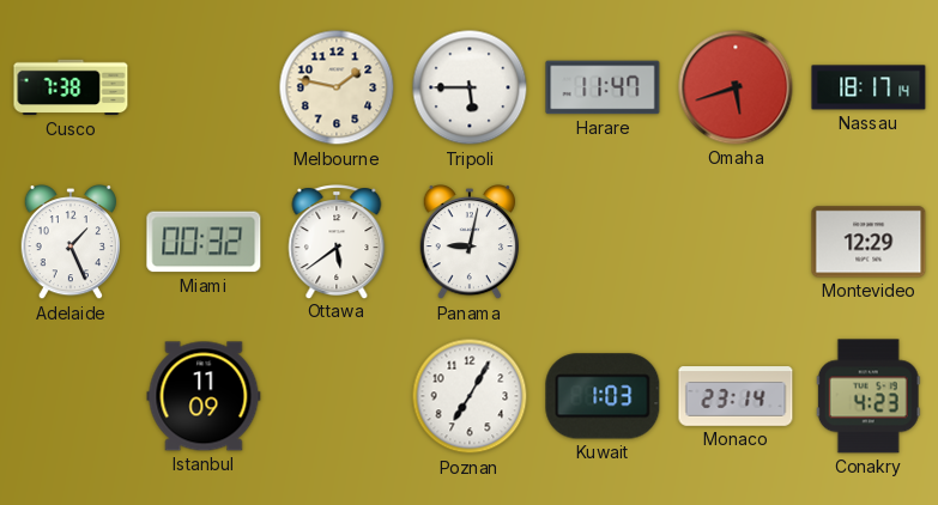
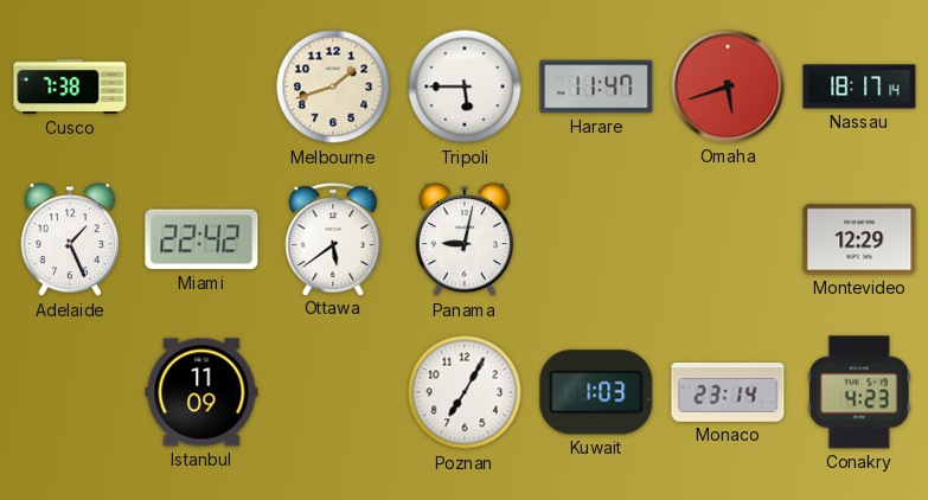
Melbourne: 1:47 -> 1:42 (333, 86)
Miami: 00:32 -> 22:42 (201, 239)
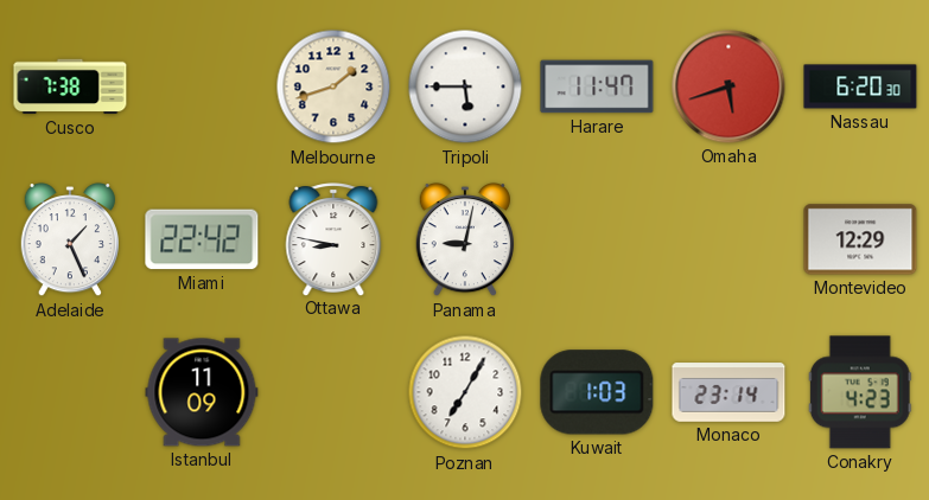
Nassau: 18:17 -> 6:20 (860, 86)
Ottawa: 5:39 -> 8:47 (333, 239)
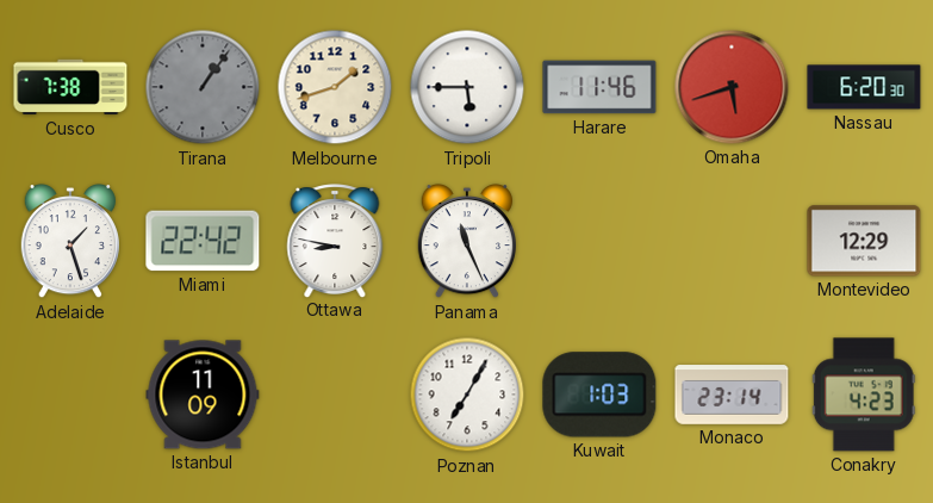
Tirana: none -> 1:06 (203, 87)
Harare: 11:47 -> 11:46 (599, 87)
Adelaide: 1:26 -> 1:27 (69, 242)
Panama: 9:02 -> 11:26 (466, 242)
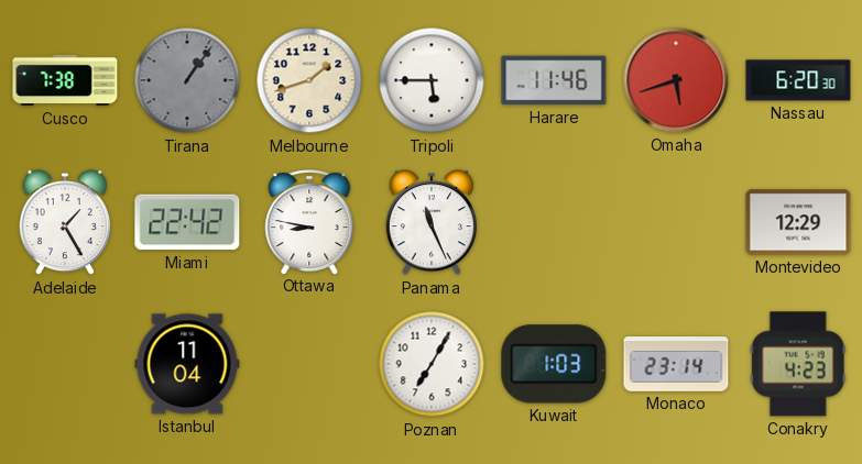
Adelaide: 1:27 -> 1:25 (64, 223)
Istanbul: 11:09 -> 11:04 (187, 364)
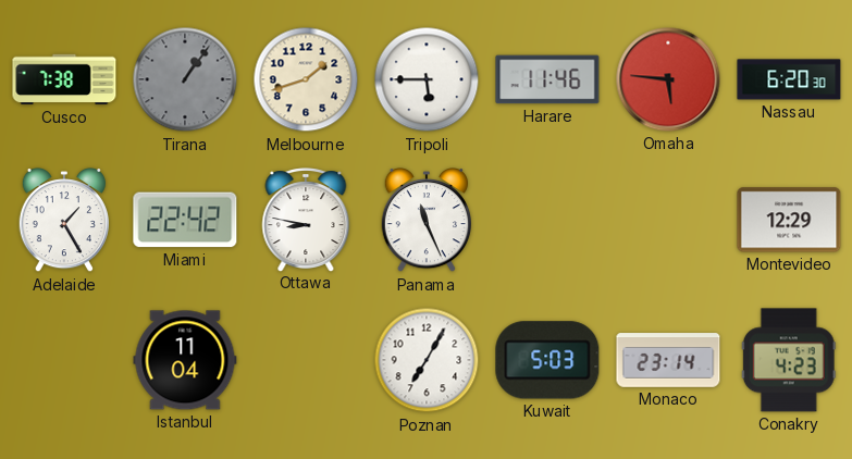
Omaha: 5:42 -> 5:46 (668, 79)
Kuwait: 1:03 -> 5:03 (547, 360)
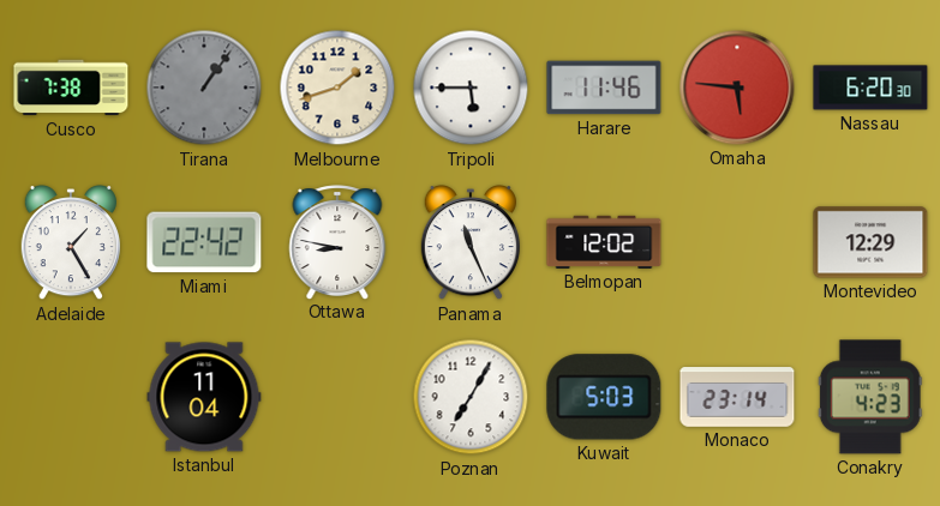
Belmopan: none -> 12:02 (604, 242)
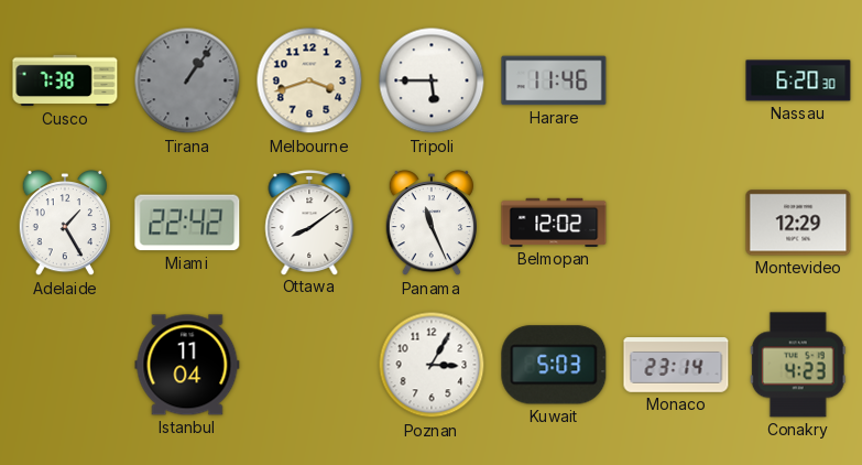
Melbourne: 1:42 -> 3:42 (309, 80)
Omaha: 5:46 -> none (737, 88)
Ottawa: 8:47 -> 8:09 (309, 223)
Poznan: 7:05 -> 3:05 (432, 365)
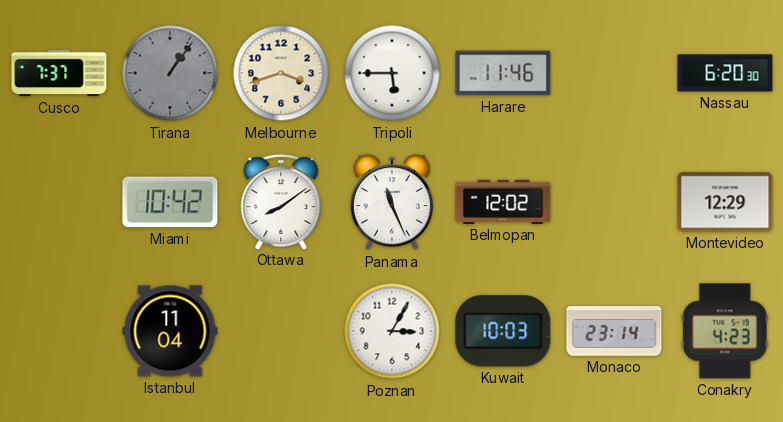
Cusco: 7:38 -> 7:37 (59, 73)
Adelaide: 1:25 -> none (64, 224)
Miami: 22:42 -> 10:42 (170, 202)
Kuwait: 5:03 -> 10:03 (503, 331)
